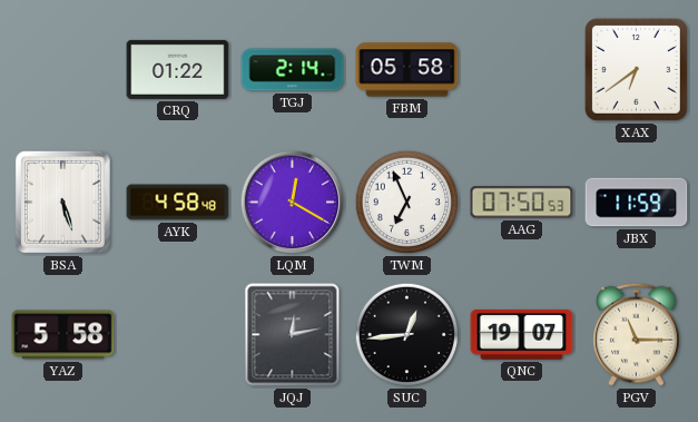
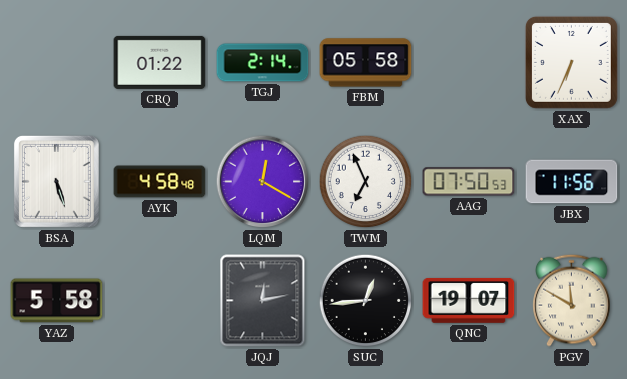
XAX: 6:39 -> 6:34 (571, 62)
JBX: 11:59 -> 11:56 (572, 182)
PGV: 11:15 -> 11:50 (572, 300)
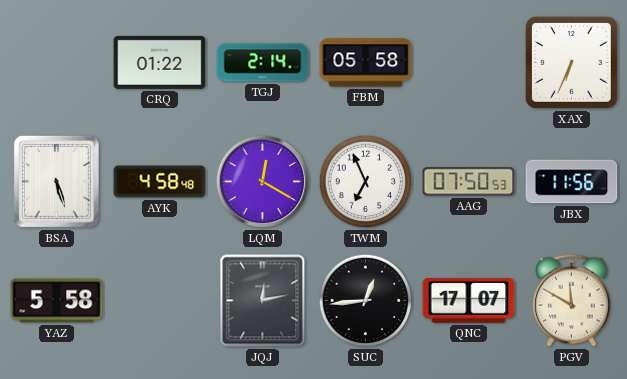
QNC: 19:07 -> 17:07 (469, 300)
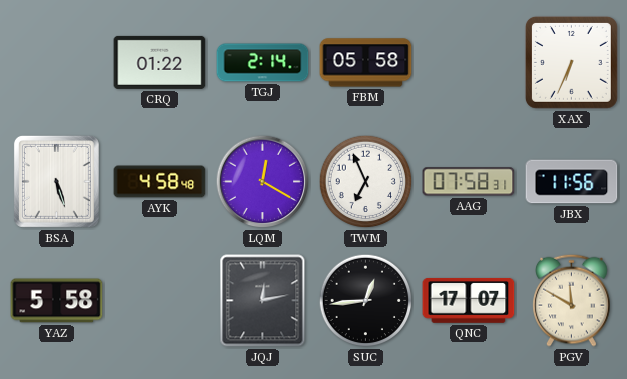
AAG: 07:50 -> 07:58 (469, 182)
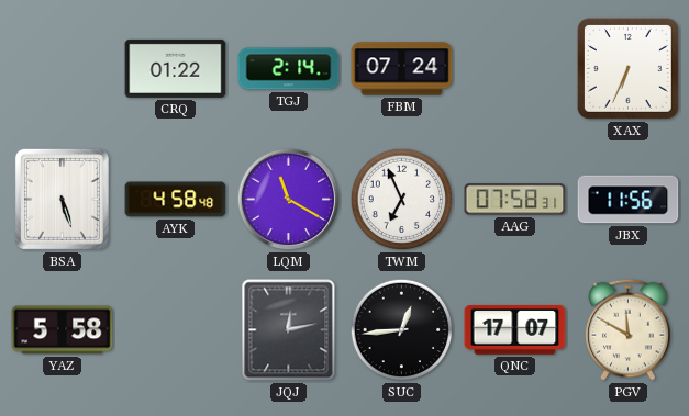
FBM: 05:58 -> 07:24 (402, 69)
LQM: 12:20 -> 11:20 (289, 200)
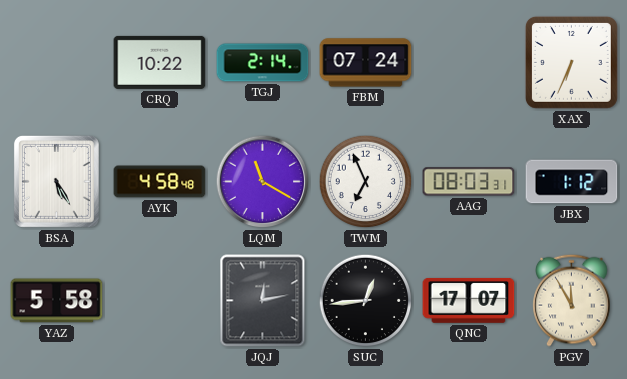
CRQ: 01:22 -> 10:22 (160, 62)
BSA: 5:27 -> 5:25 (56, 181)
AAG: 07:58 -> 08:03 (469, 182)
JBX: 11:56 -> 1:12 (572, 182)
PGV: 11:50 -> 11:55 (572, 300)
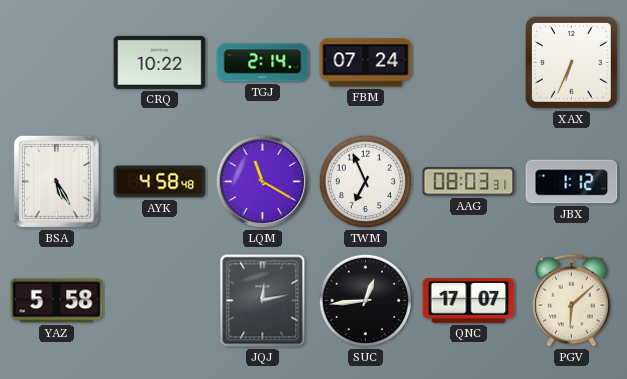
PGV: 11:55 -> 6:08 (572, 300)
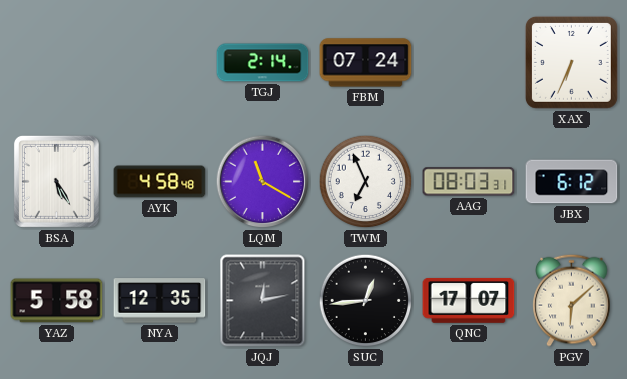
CRQ: 10:22 -> none (160, 62)
JBX: 1:12 -> 6:12 (572, 182)
NYA: none -> 12:35 (160, 301)
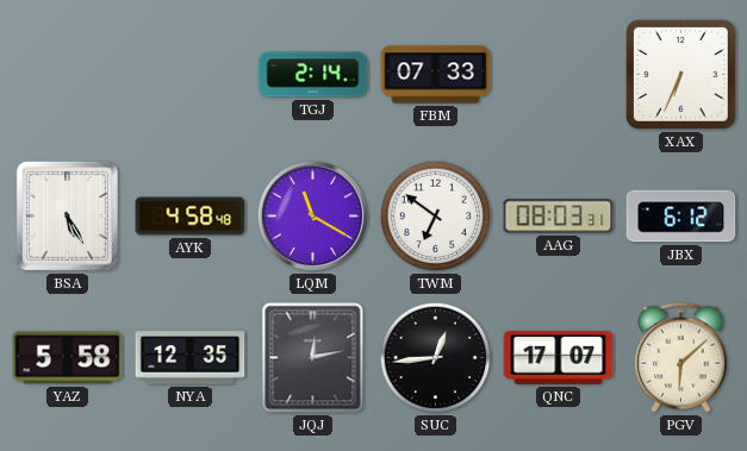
FBM: 07:24 -> 07:33 (436, 75)
TWM: 6:56 -> 6:51 (436, 217)
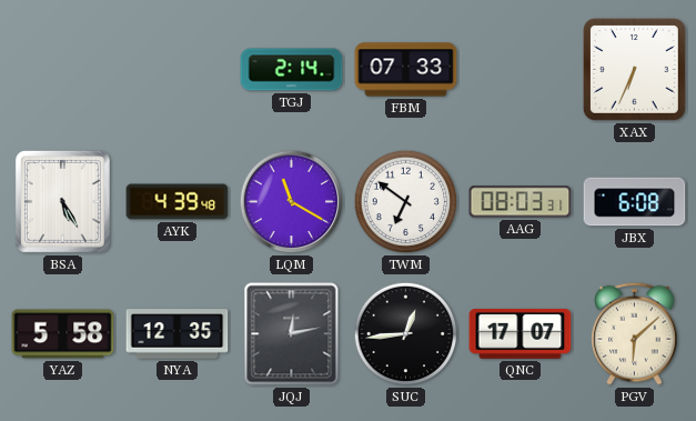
AYK: 4:58 -> 4:39 (178, 202)
JBX: 6:12 -> 6:08 (635, 202)
